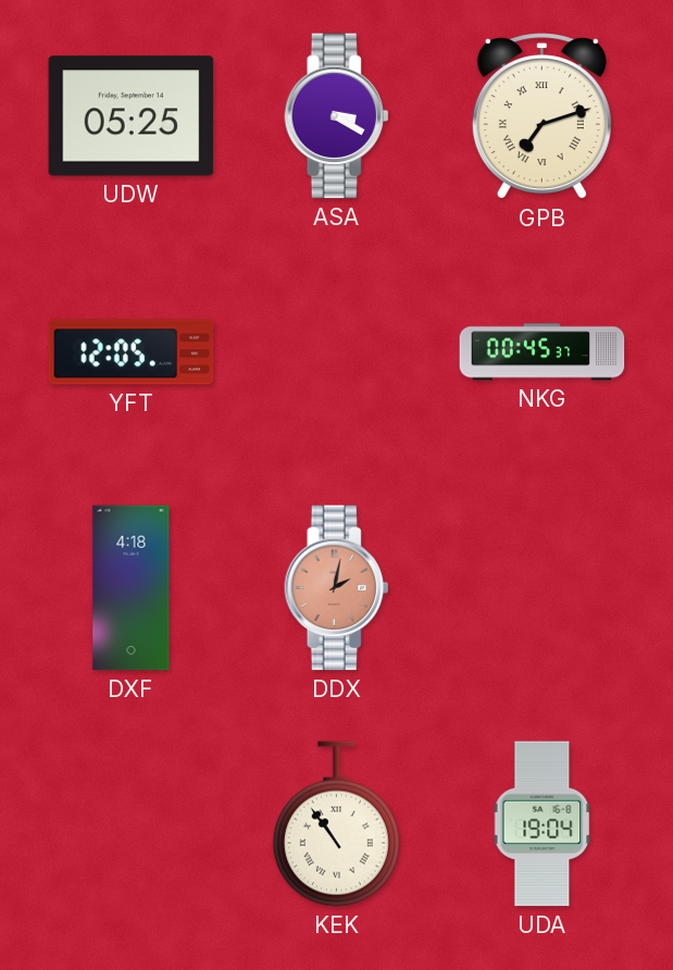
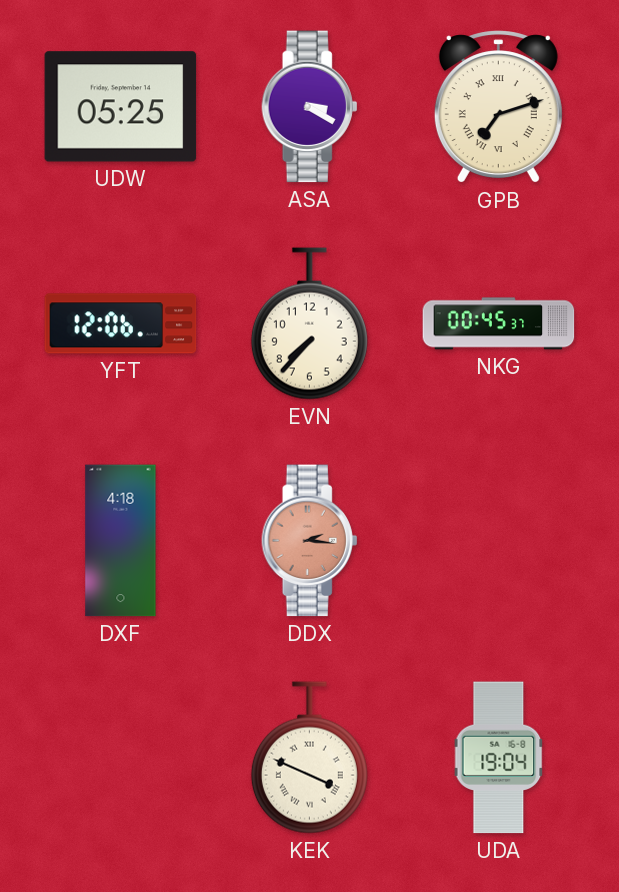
YFT: 12:05 -> 12:06 (121, 324)
EVN: none -> 7:37 (309, 324)
DDX: 2:02 -> 2:16 (310, 541)
KEK: 10:54 -> 3:49 (309, 758)
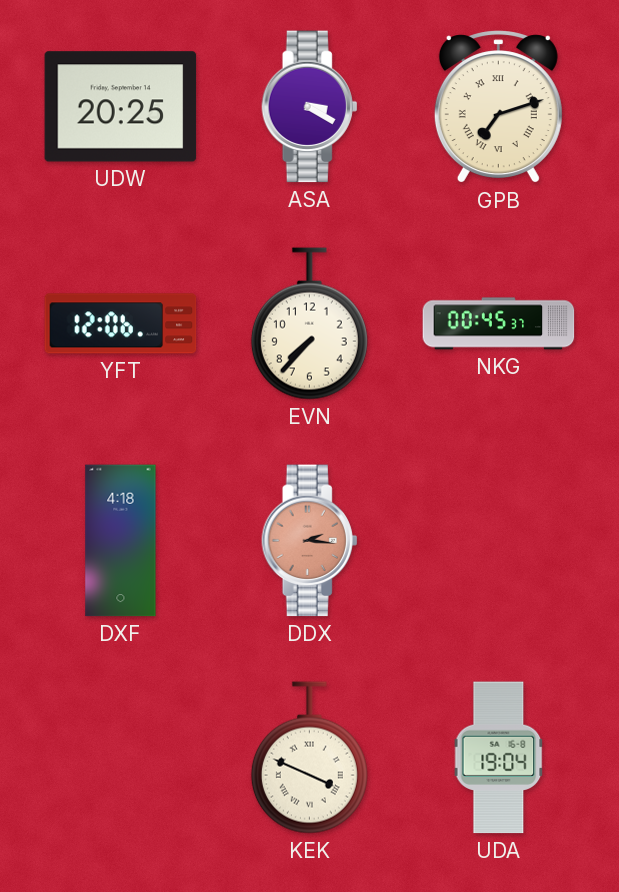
UDW: 05:25 -> 20:25 (121, 107)
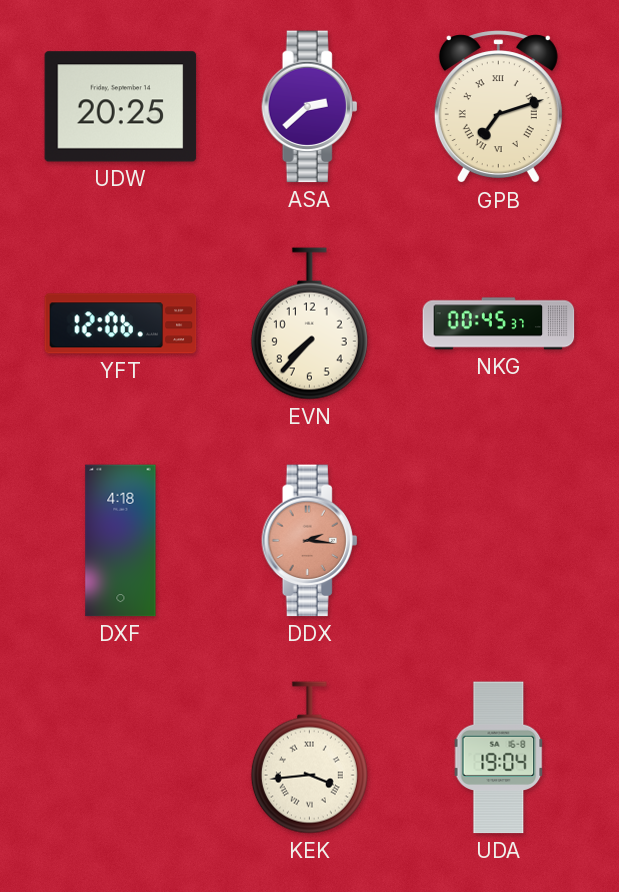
ASA: 3:20 -> 2:38 (310, 107)
KEK: 3:49 -> 3:44 (309, 758)
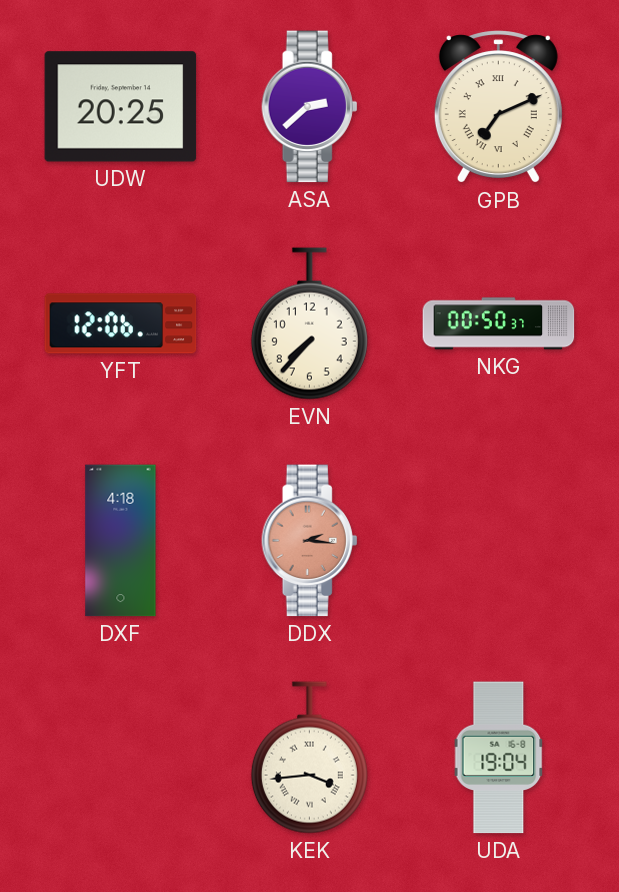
GPB: 7:12 -> 7:11 (498, 107)
NKG: 00:45 -> 00:50 (499, 324)
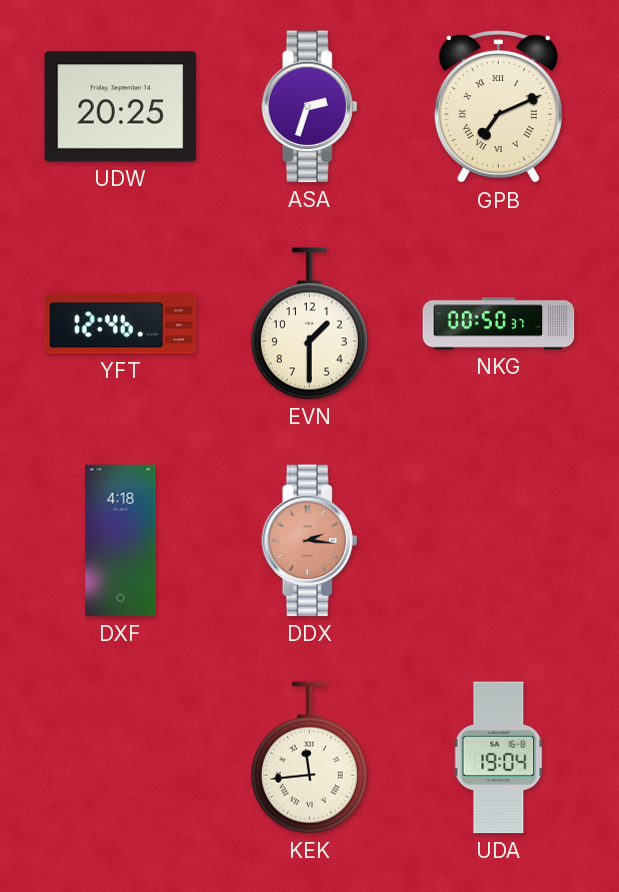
ASA: 2:38 -> 2:33 (310, 107)
YFT: 12:06 -> 12:46 (121, 324)
EVN: 7:37 -> 1:30 (309, 324)
KEK: 3:44 -> 11:44 (309, 758)
